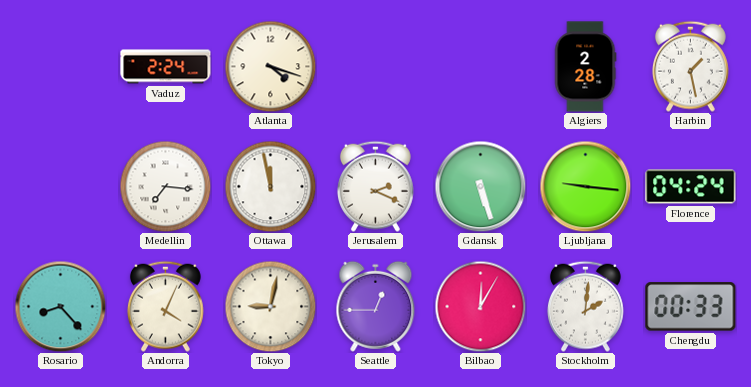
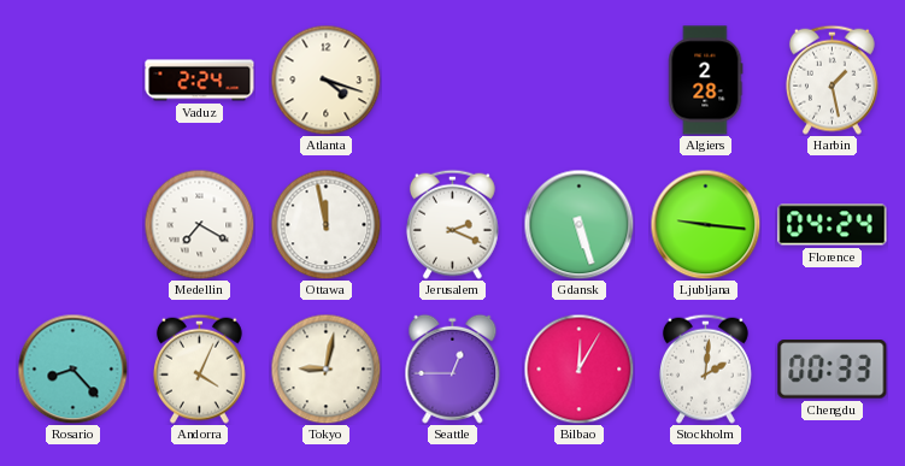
Medellin: 7:16 -> 7:20 (199, 224)
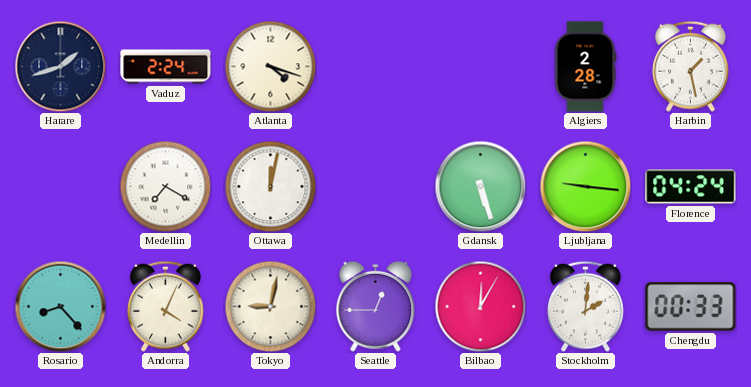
Harare: none -> 1:42 (60, 66)
Ottawa: 11:58 -> 12:02 (270, 186)
Jerusalem: 2:19 -> none (452, 224)
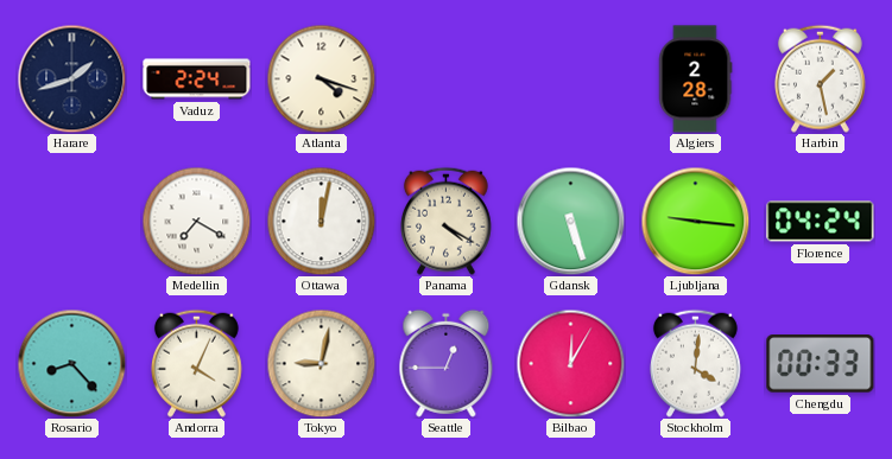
Panama: none -> 4:20 (445, 221)
Stockholm: 2:01 -> 4:01 (695, 363)
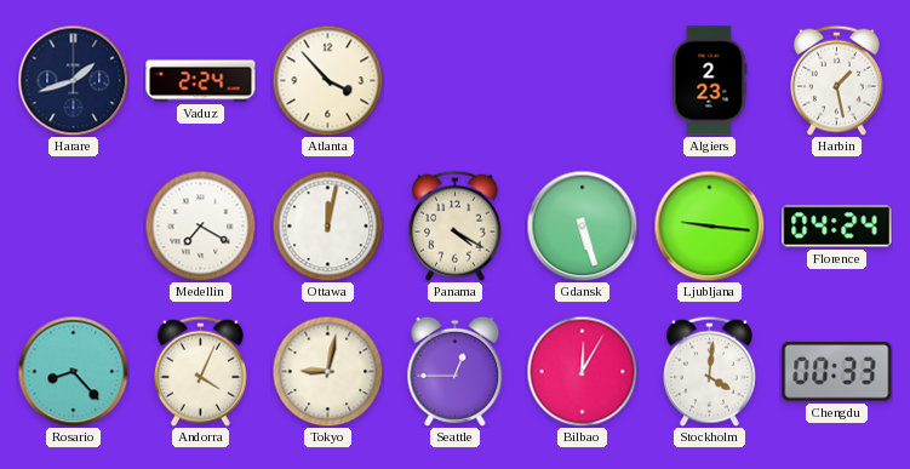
Atlanta: 4:18 -> 3:53 (327, 80)
Algiers: 2:28 -> 2:23 (709, 81)
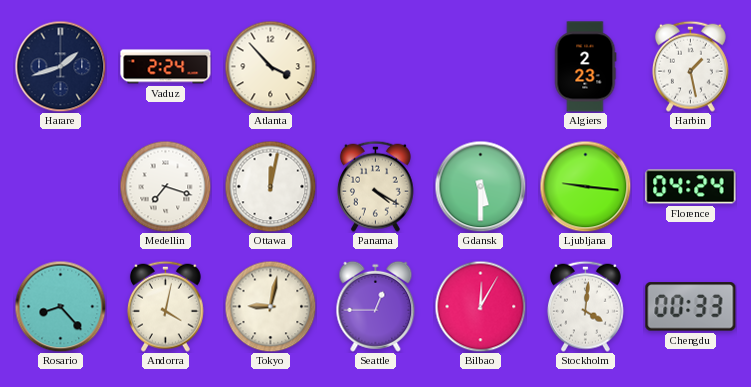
Medellin: 7:20 -> 7:18 (165, 186)
Gdansk: 5:27 -> 5:30 (480, 186)
Andorra: 4:04 -> 4:02 (165, 306)
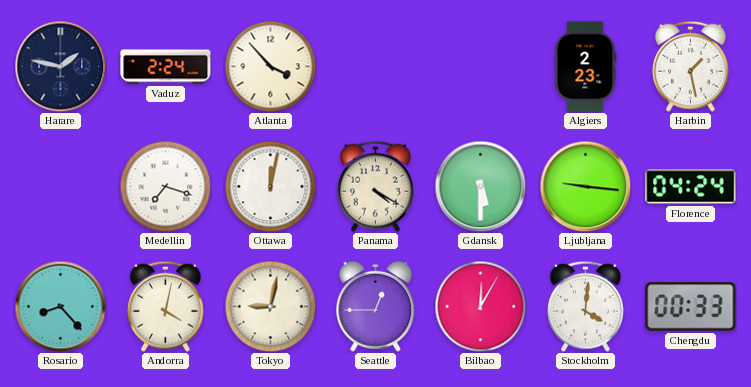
Harare: 1:42 -> 1:47 (60, 66)
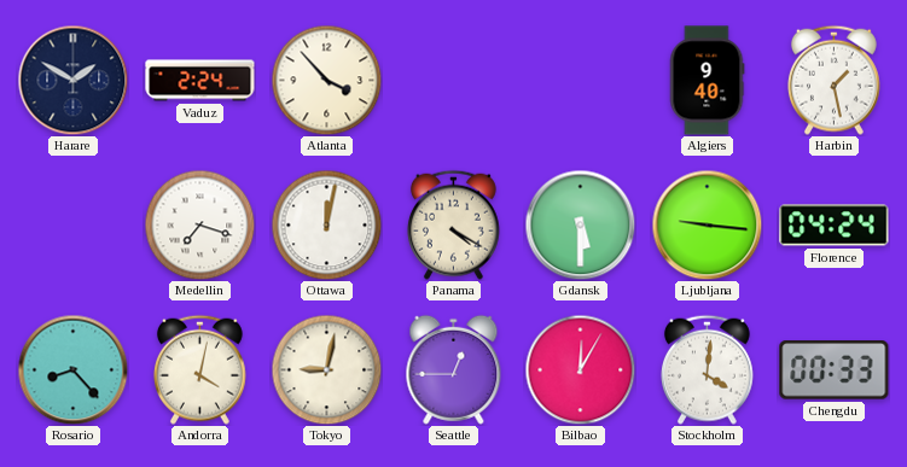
Harare: 1:47 -> 1:50 (72, 80)
Algiers: 2:23 -> 9:40 (707, 81)
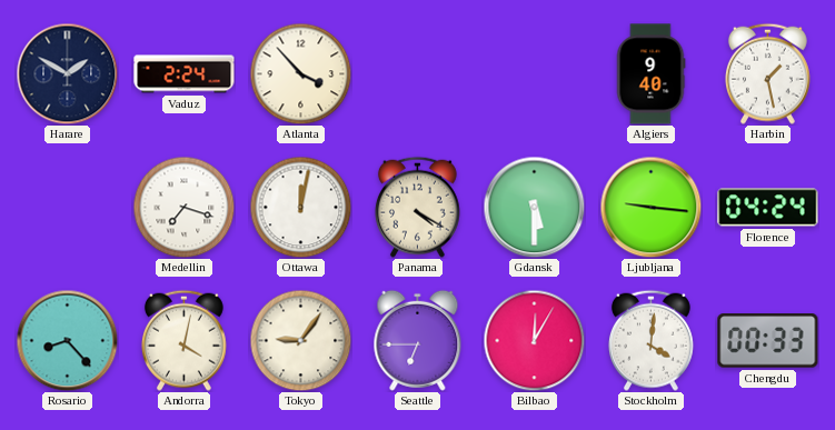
Tokyo: 9:02 -> 9:06 (300, 340)
Seattle: 12:45 -> 6:45 (418, 340)
